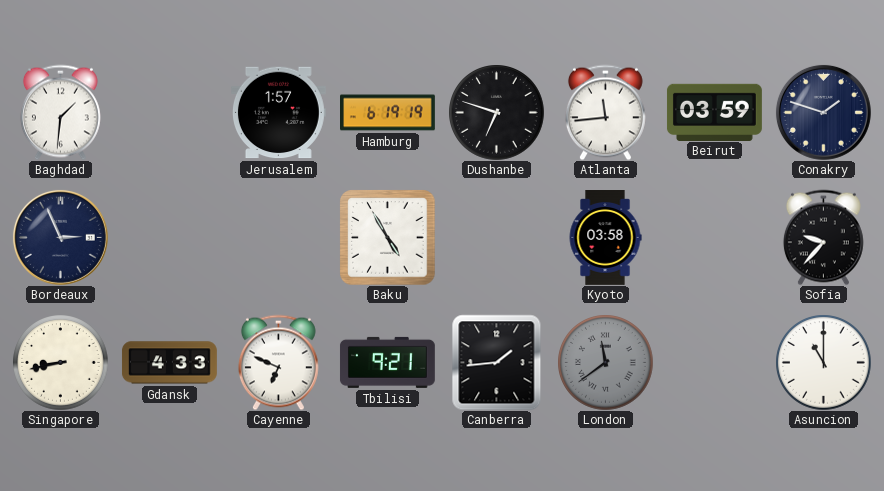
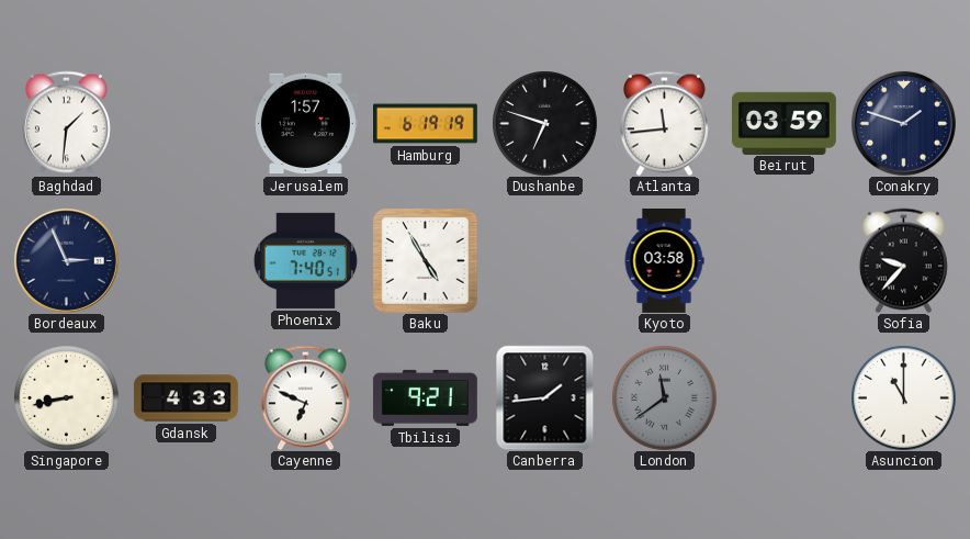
Phoenix: none -> 7:40 (305, 260)
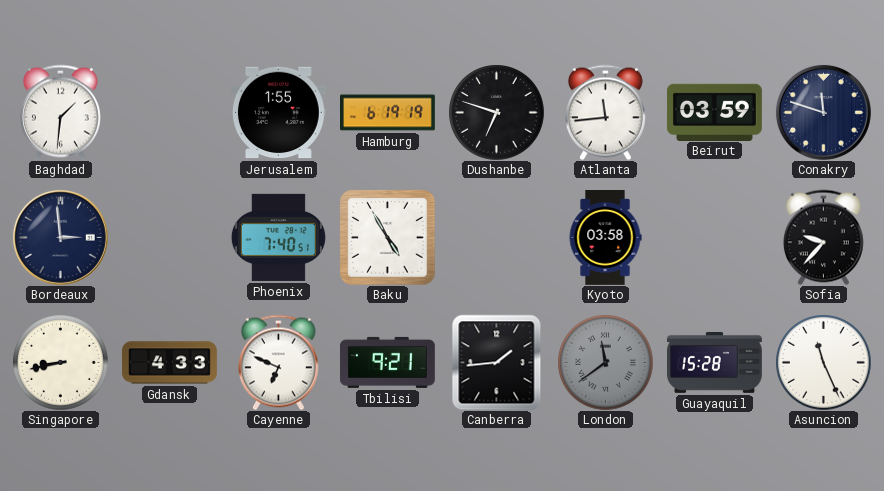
Jerusalem: 1:57 -> 1:55 (278, 113)
Conakry: 1:48 -> 11:48 (823, 112)
Bordeaux: 2:56 -> 2:59 (60, 237)
Guayaquil: none -> 15:28 (715, 363)
Asuncion: 11:00 -> 11:26 (823, 362)
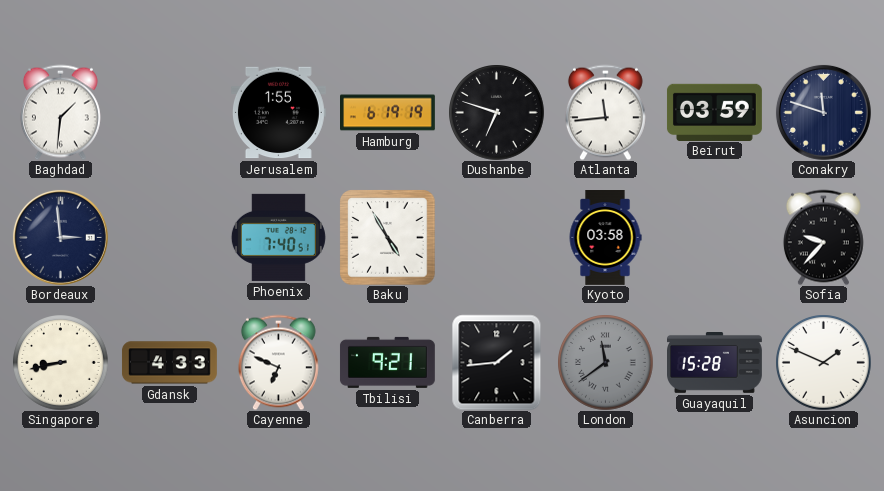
Asuncion: 11:26 -> 1:49 (823, 362)
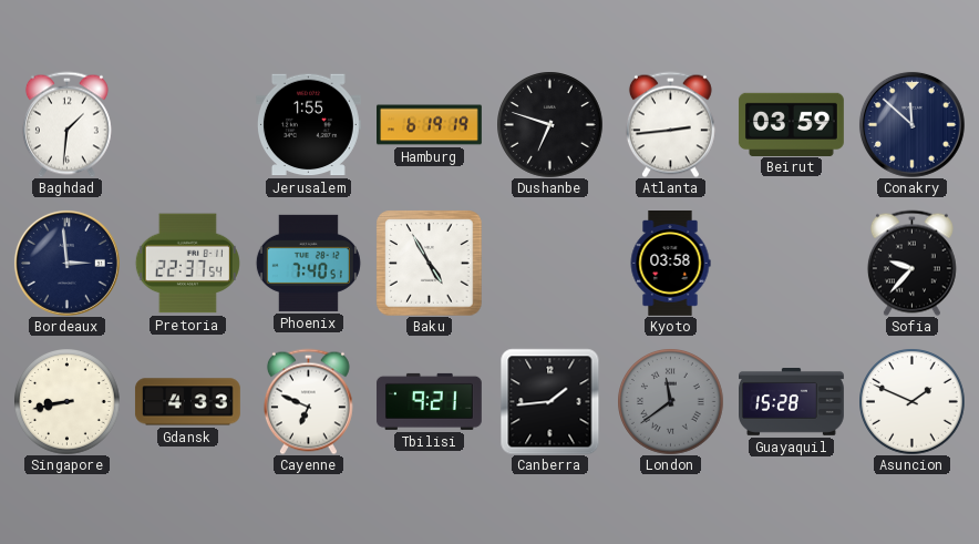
Atlanta: 11:44 -> 2:44 (670, 124)
Conakry: 11:48 -> 11:52 (911, 124)
Pretoria: none -> 22:37 (187, 264)
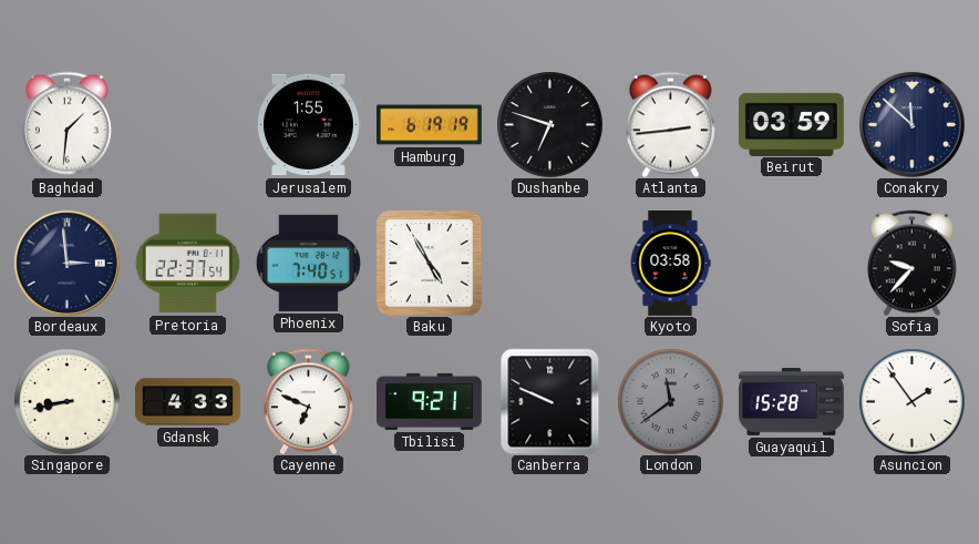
Canberra: 1:44 -> 9:49 (550, 401)
Asuncion: 1:49 -> 1:54 (911, 401)
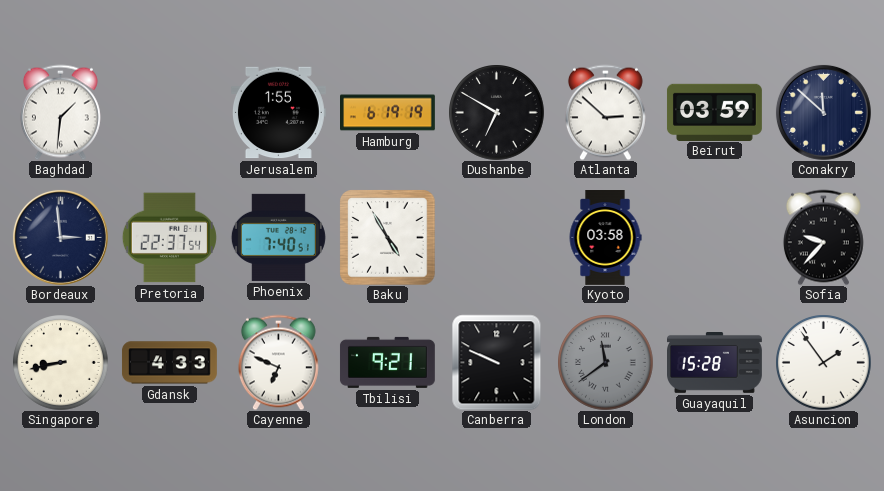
Dushanbe: 6:48 -> 6:50 (496, 112)
Atlanta: 2:44 -> 2:52 (605, 112)
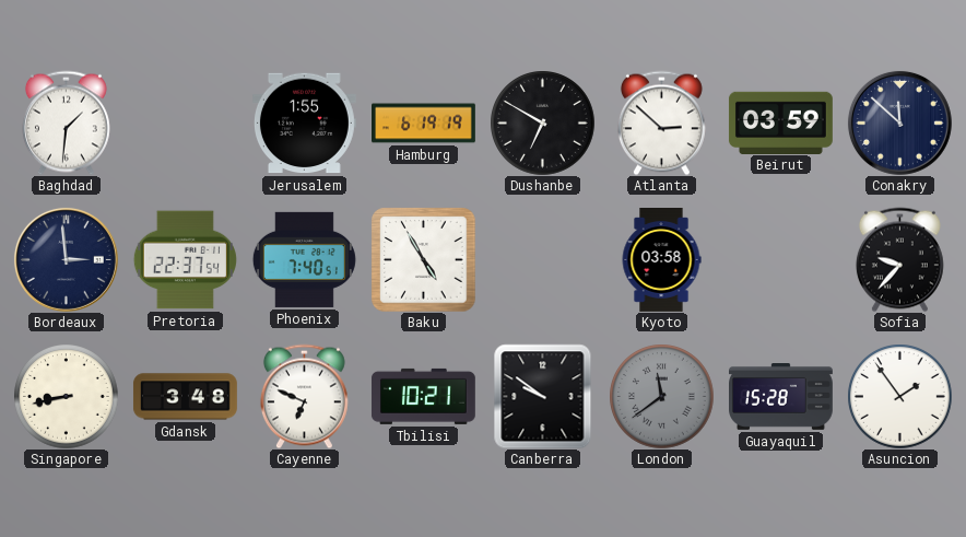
Gdansk: 4:33 -> 3:48 (185, 397)
Tbilisi: 9:21 -> 10:21 (423, 396)
Canberra: 9:49 -> 9:51 (543, 396)
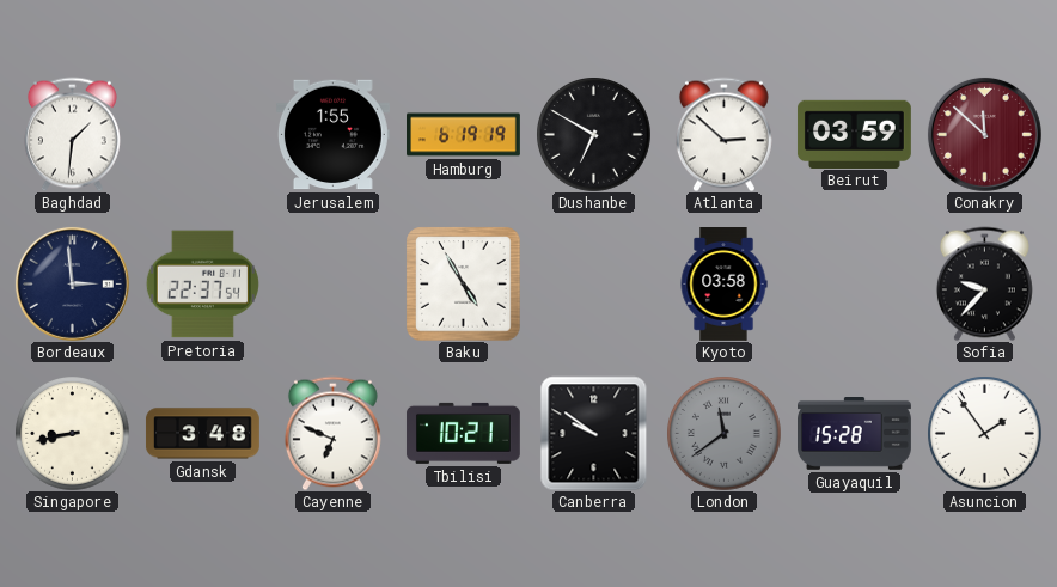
Conakry dial: navy -> burgundy (984, 134)
Phoenix: 7:40 -> none (304, 259)
